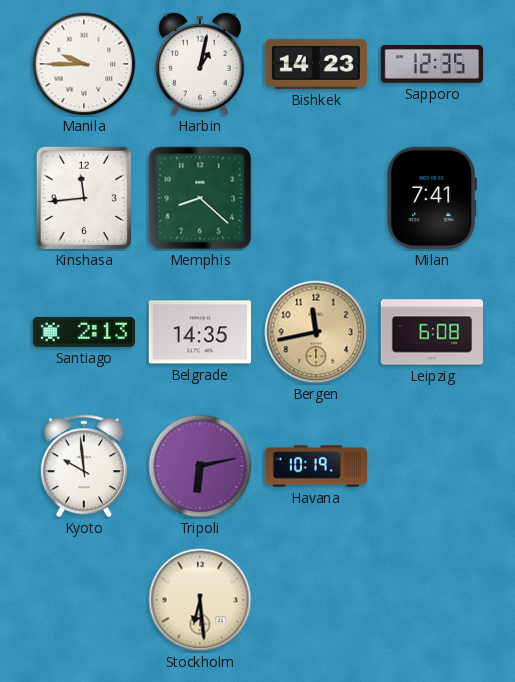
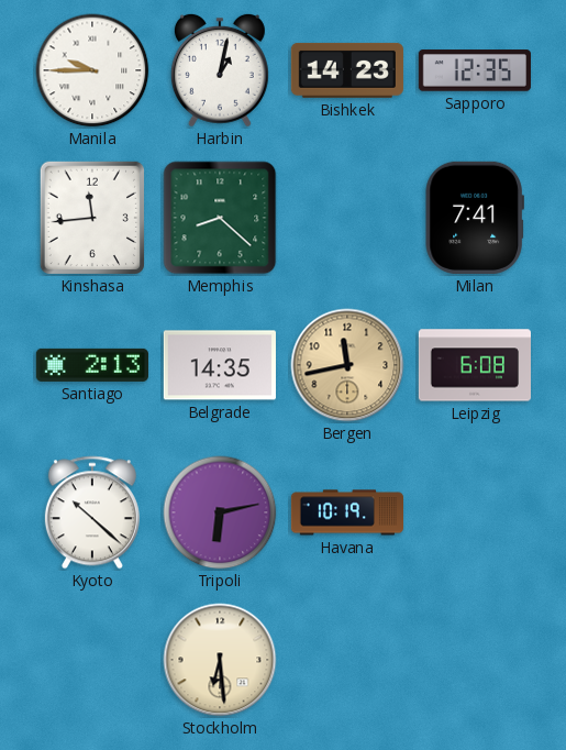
Kyoto: 9:59 -> 10:22 (92, 512)
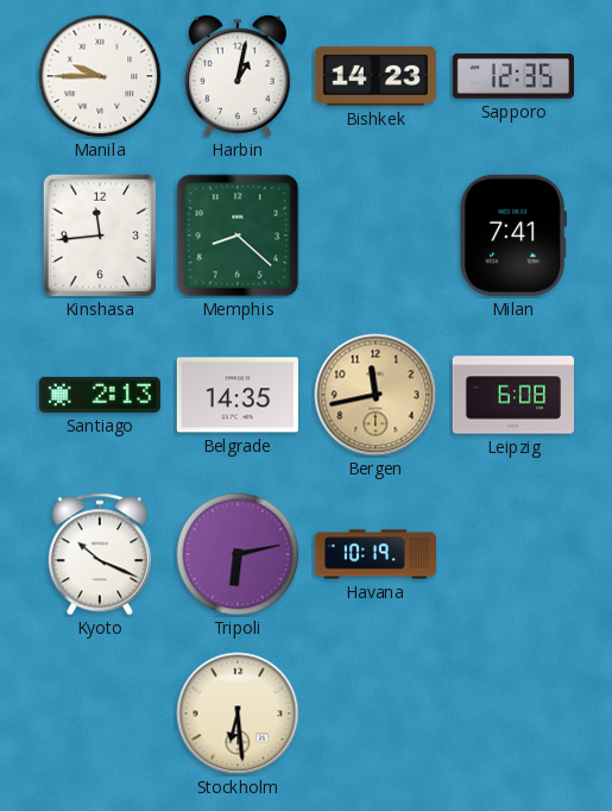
Kyoto: 10:22 -> 10:19 (100, 554)
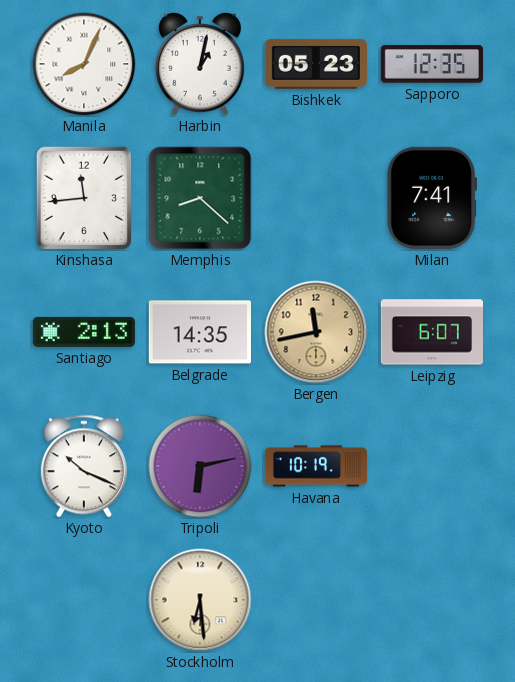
Manila: 9:45 -> 8:04 (84, 64)
Bishkek: 14:23 -> 05:23 (316, 64)
Leipzig: 6:08 -> 6:07 (431, 332)
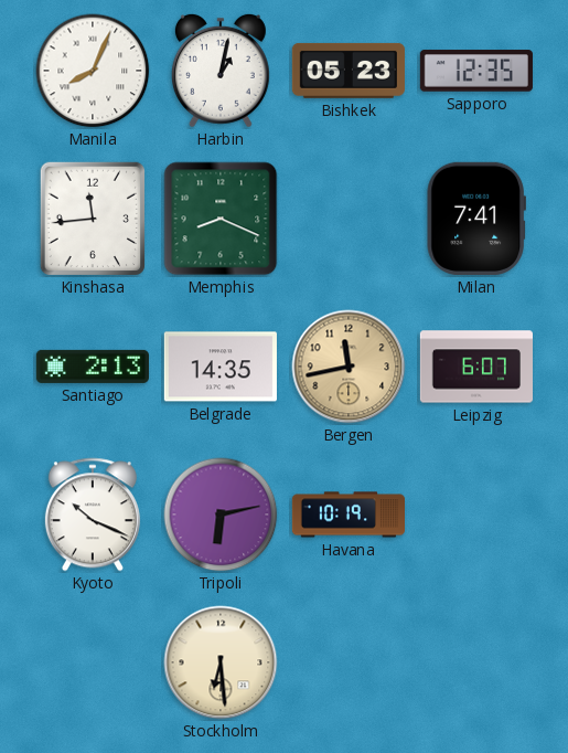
Memphis: 8:22 -> 8:19 (221, 219)
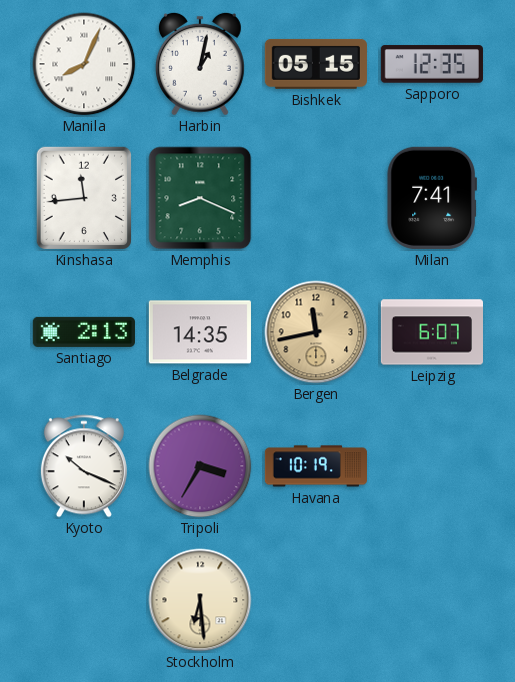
Bishkek: 05:23 -> 05:15 (316, 64)
Tripoli: 6:13 -> 3:35 (200, 466)
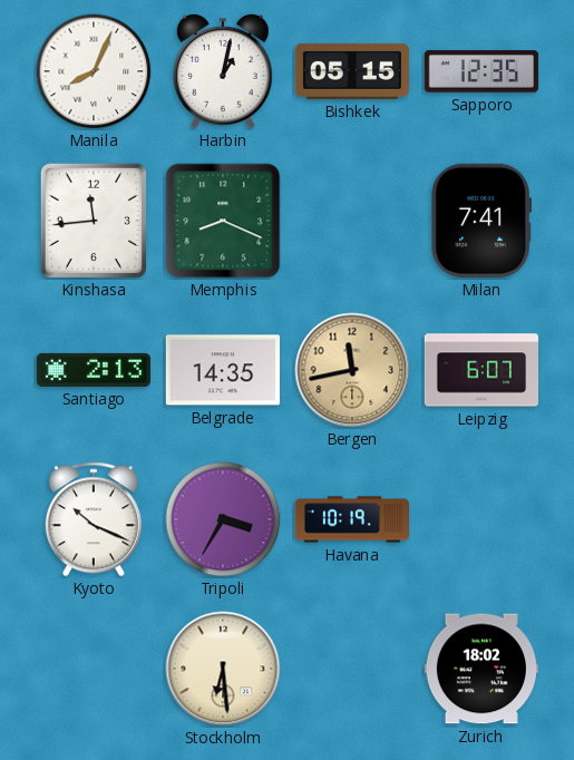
Zurich: none -> 18:02 (481, 669)
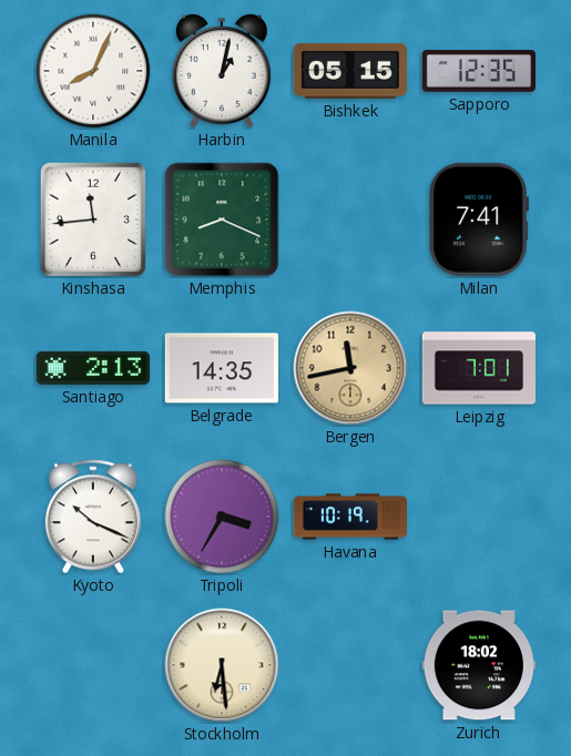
Leipzig: 6:07 -> 7:01 (478, 368)
